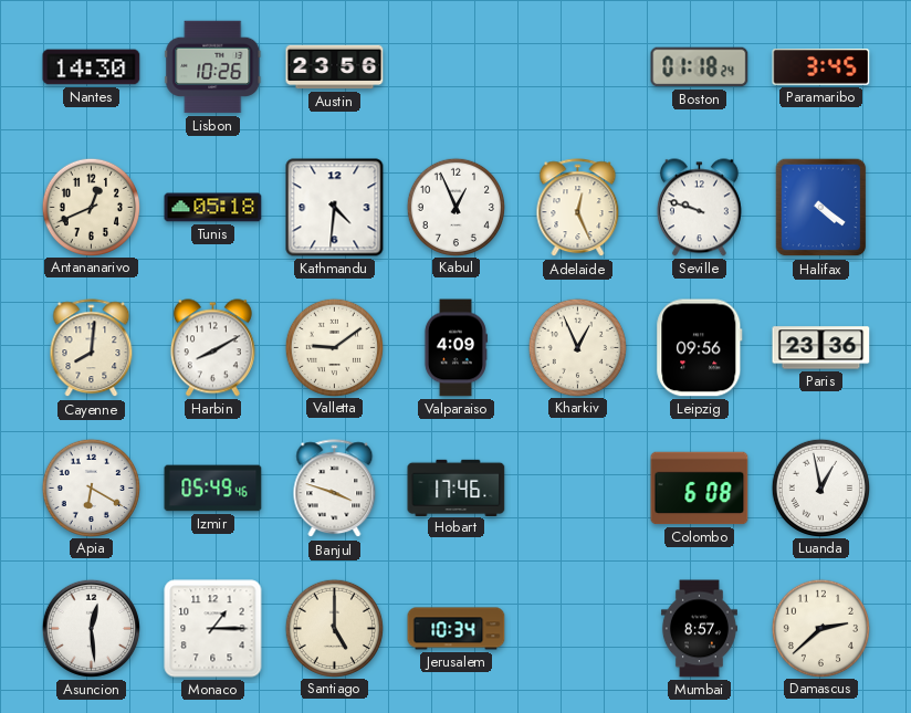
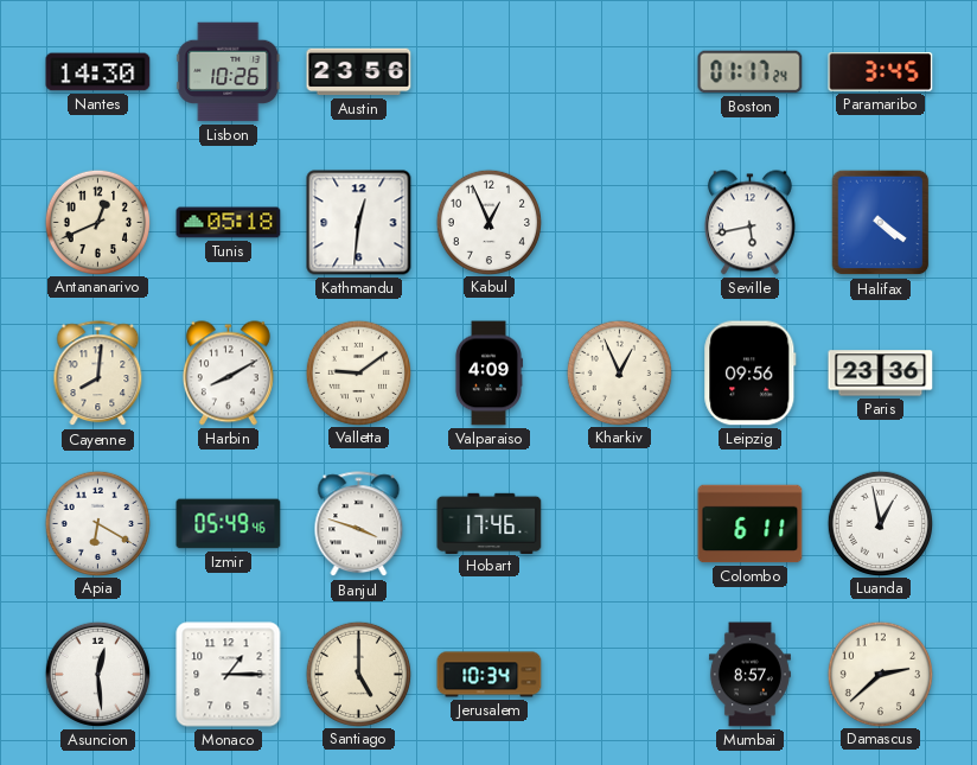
Boston: 01:18 -> 01:17 (751, 72)
Kathmandu: 4:31 -> 12:31 (359, 223)
Adelaide: 12:26 -> none (578, 208)
Seville: 9:48 -> 5:43 (749, 223)
Colombo: 6:08 -> 6:11 (751, 524)
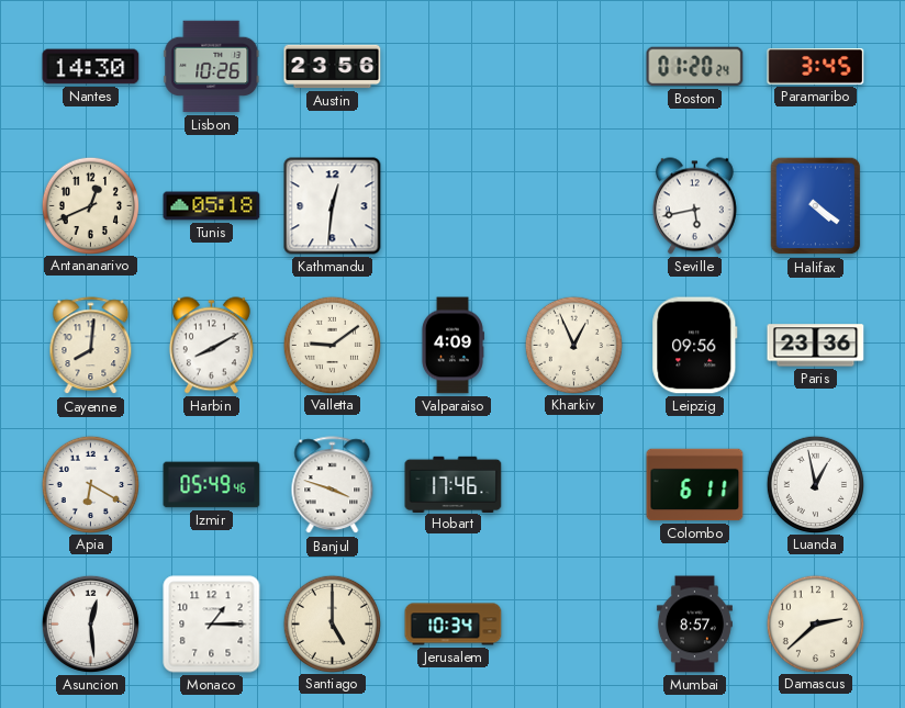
Boston: 01:17 -> 01:20 (695, 67)
Kabul: 12:56 -> none (489, 222)
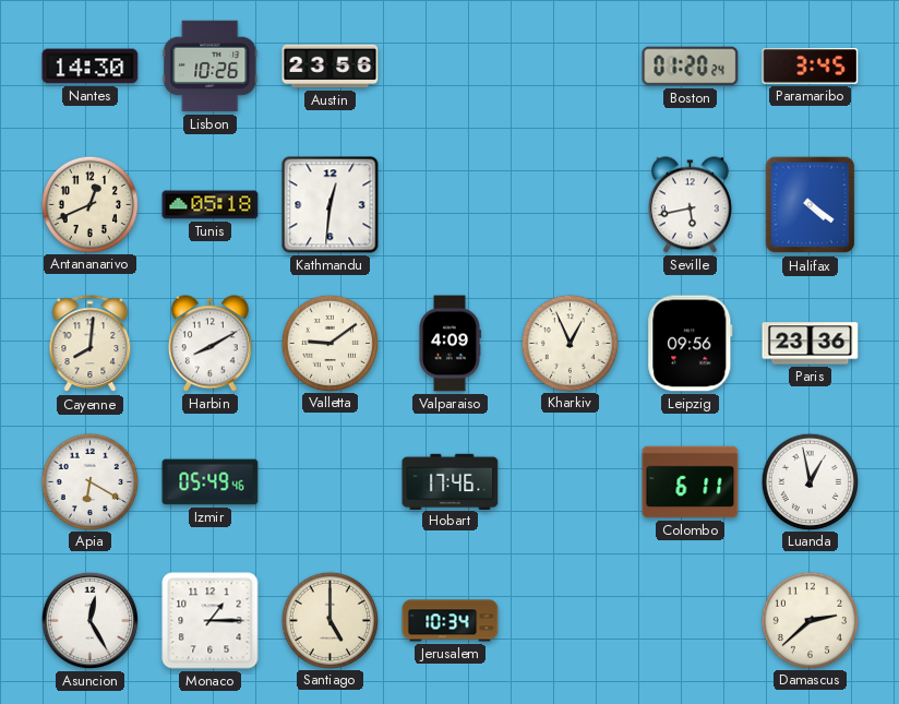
Banjul: 3:48 -> none (333, 485)
Asuncion: 12:29 -> 12:25 (89, 620)
Mumbai: 8:57 -> none (694, 625)
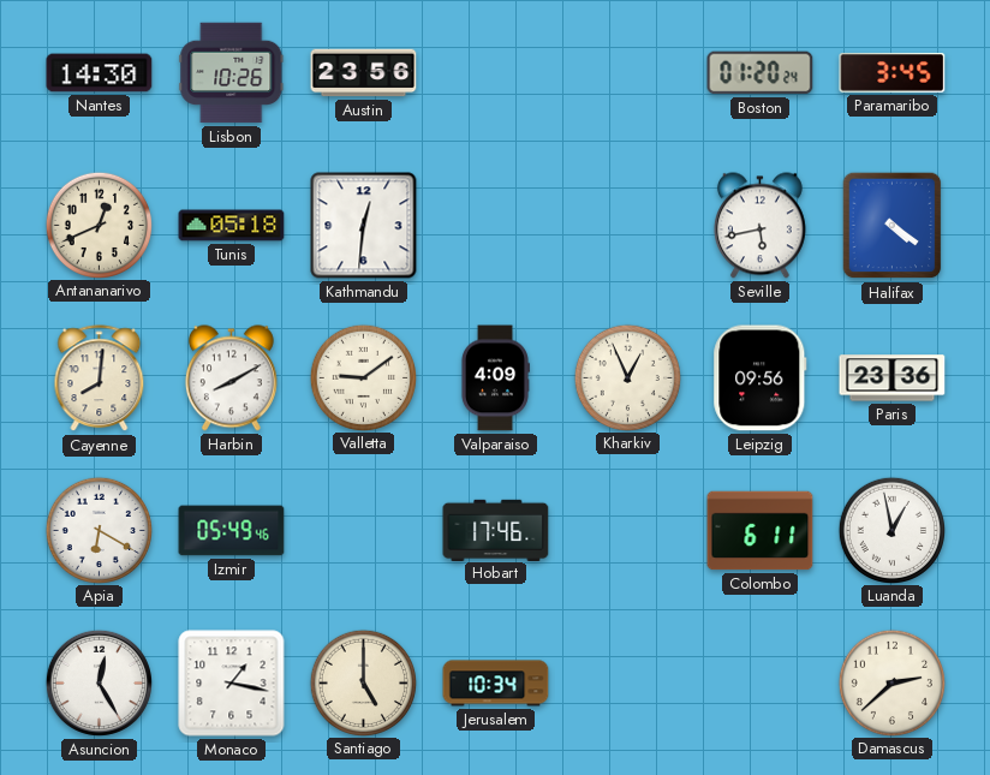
Monaco: 1:15 -> 1:17 (232, 684)
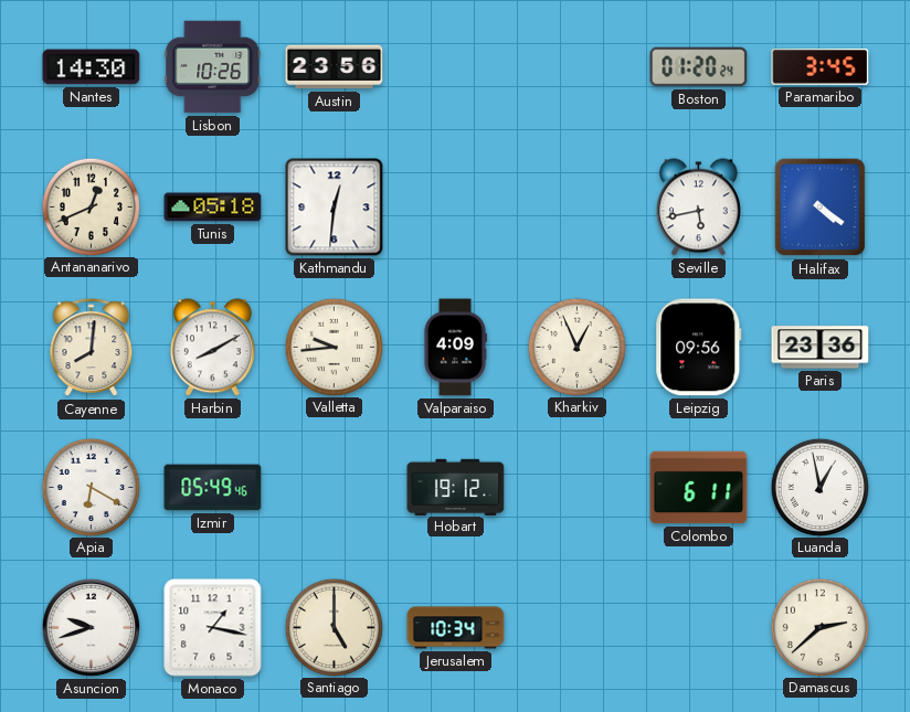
Valletta: 9:09 -> 9:44 (334, 347)
Hobart: 17:46 -> 19:12 (456, 487)
Asuncion: 12:25 -> 9:42 (91, 627)
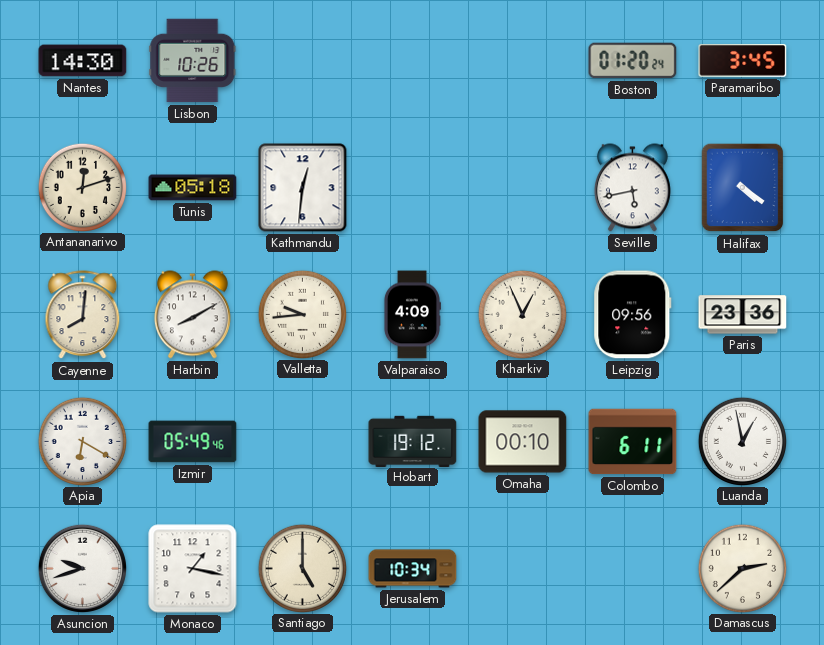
Austin: 23:56 -> none (335, 67)
Antananarivo: 12:41 -> 12:12 (82, 187)
Omaha: none -> 00:10 (523, 442)
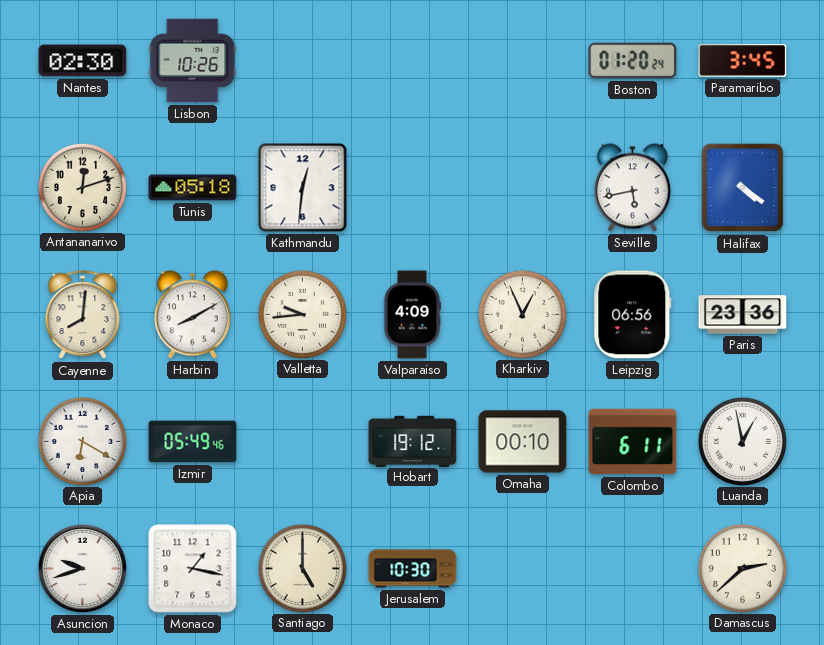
Nantes: 14:30 -> 02:30 (83, 61)
Leipzig: 09:56 -> 06:56 (633, 315)
Jerusalem: 10:34 -> 10:30 (413, 569)
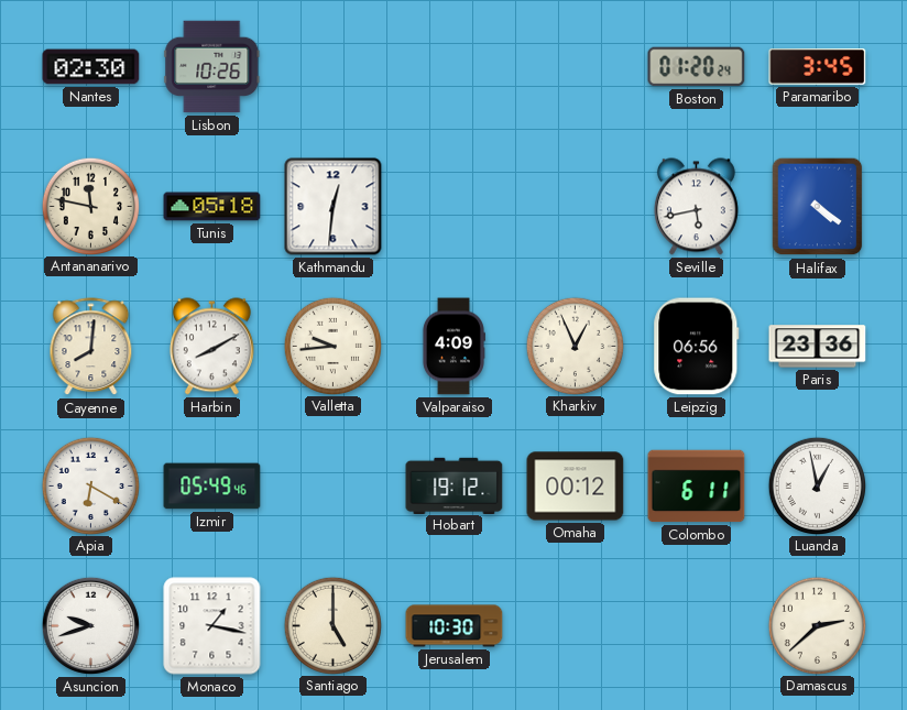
Antananarivo: 12:12 -> 11:47 (90, 206)
Omaha: 00:10 -> 00:12 (576, 487)
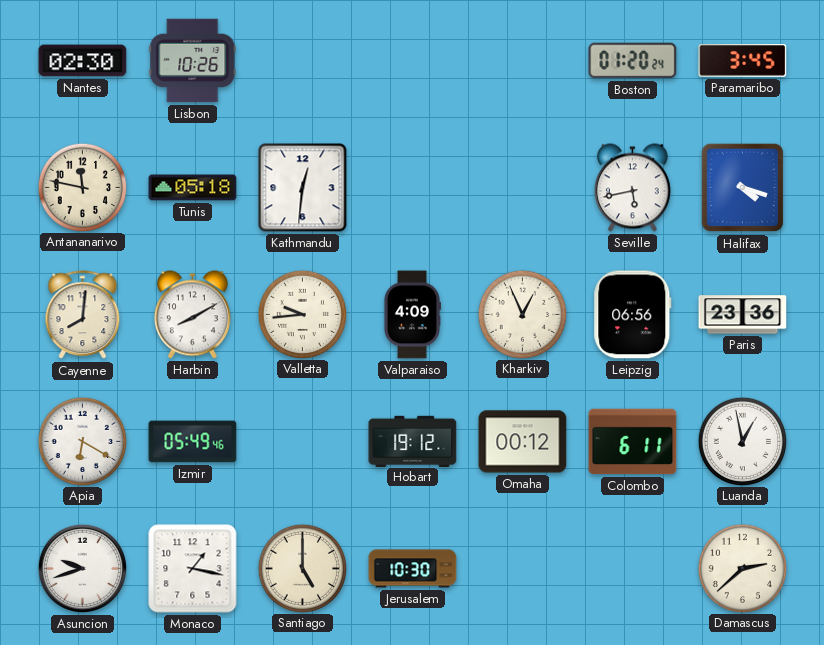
Halifax: 4:21 -> 4:18 (743, 188)
